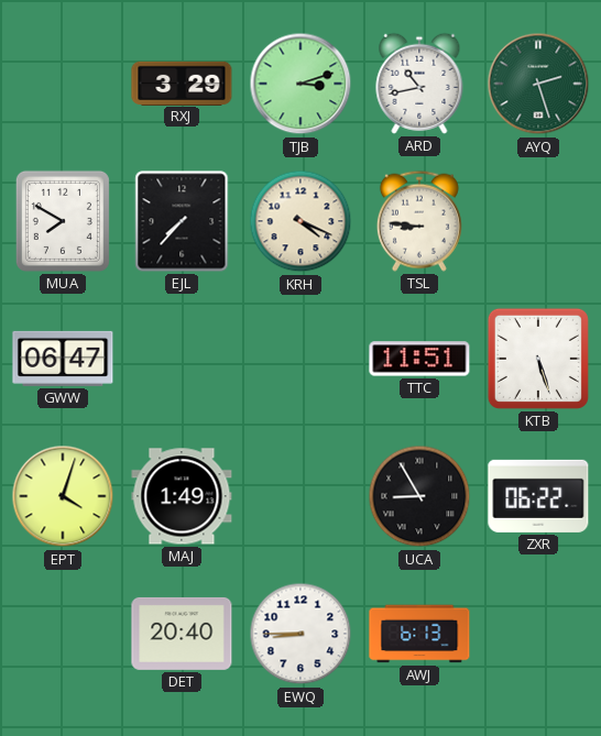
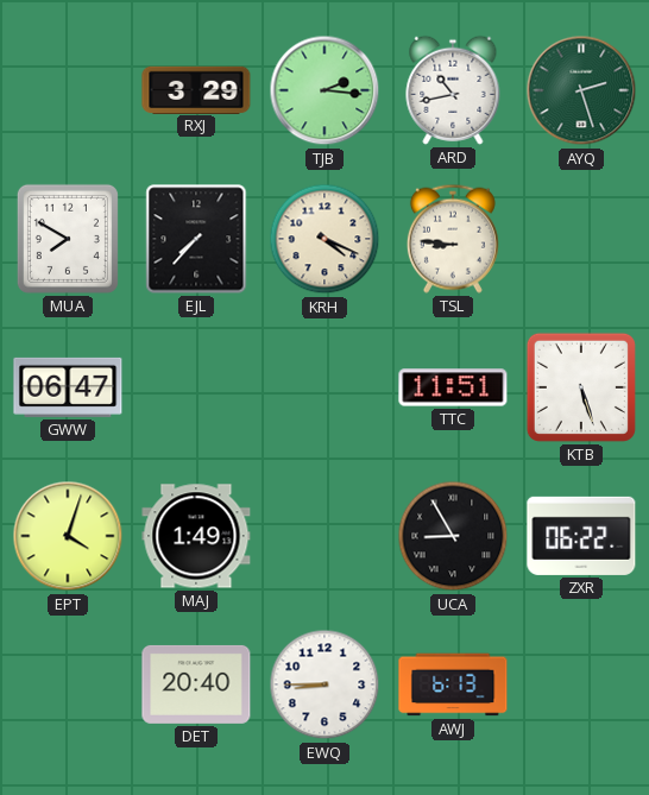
TJB: 3:12 -> 2:16 (324, 90)
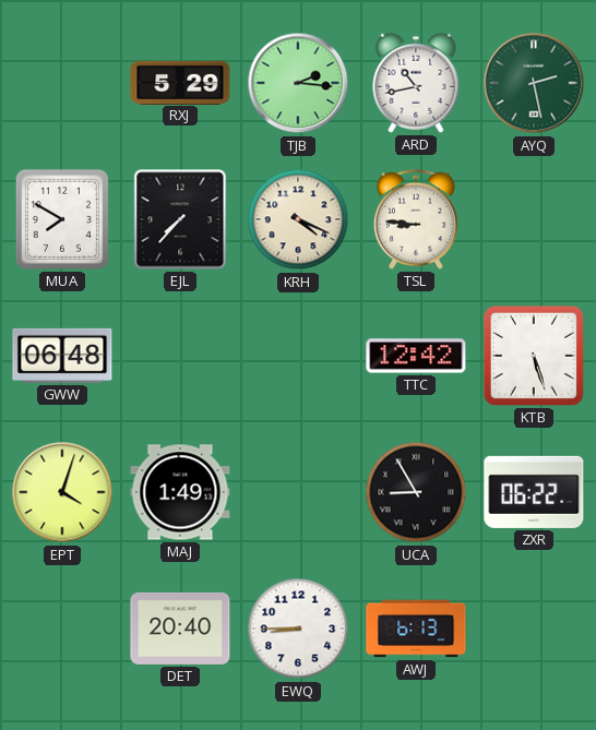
RXJ: 3:29 -> 5:29 (180, 82)
AYQ: 2:27 -> 2:28 (534, 83)
GWW: 06:47 -> 06:48 (62, 356)
TTC: 11:51 -> 12:42 (416, 356)
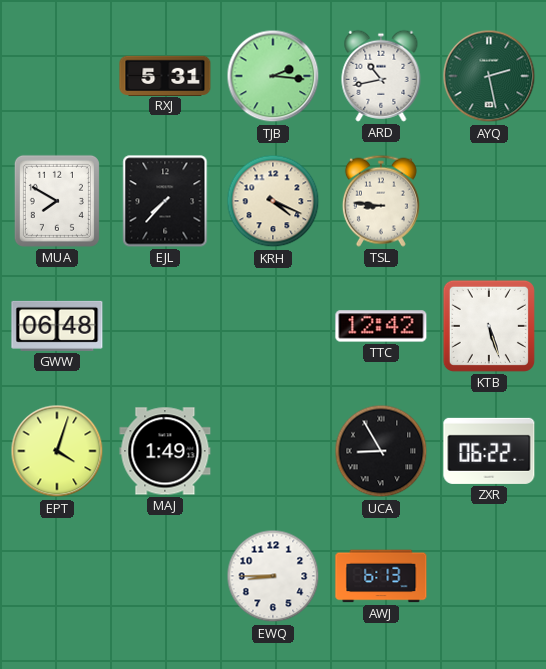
RXJ: 5:29 -> 5:31 (165, 75)
DET: 20:40 -> none (180, 629)
